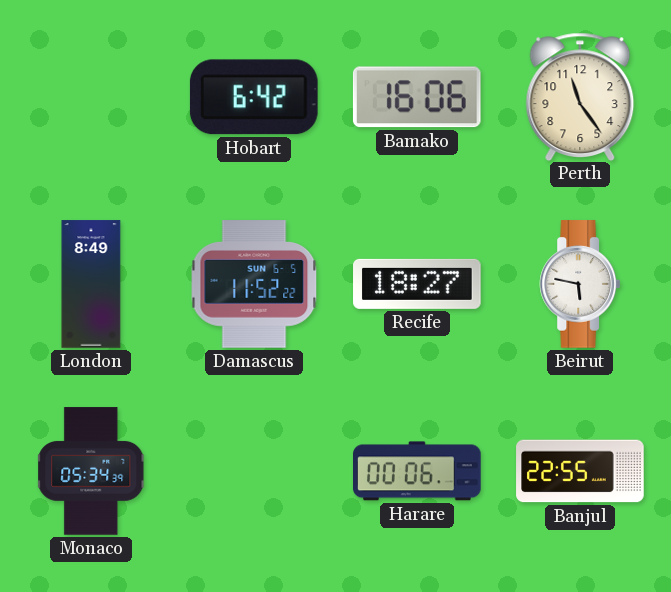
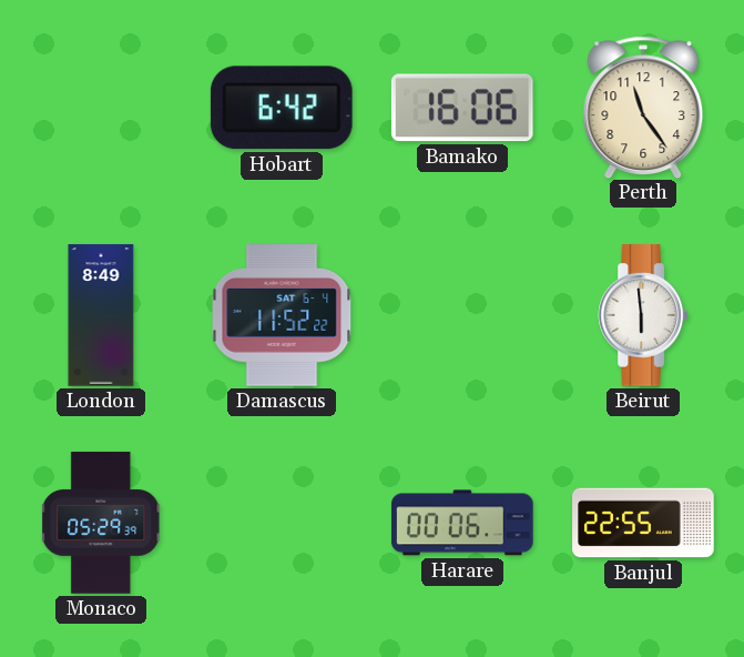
Damascus date: SUN 6-5 -> SAT 6-4 (282, 315)
Recife: 18:27 -> none (417, 284)
Beirut: 5:47 -> 5:59 (643, 315)
Monaco: 05:34 -> 05:29 (102, 523)
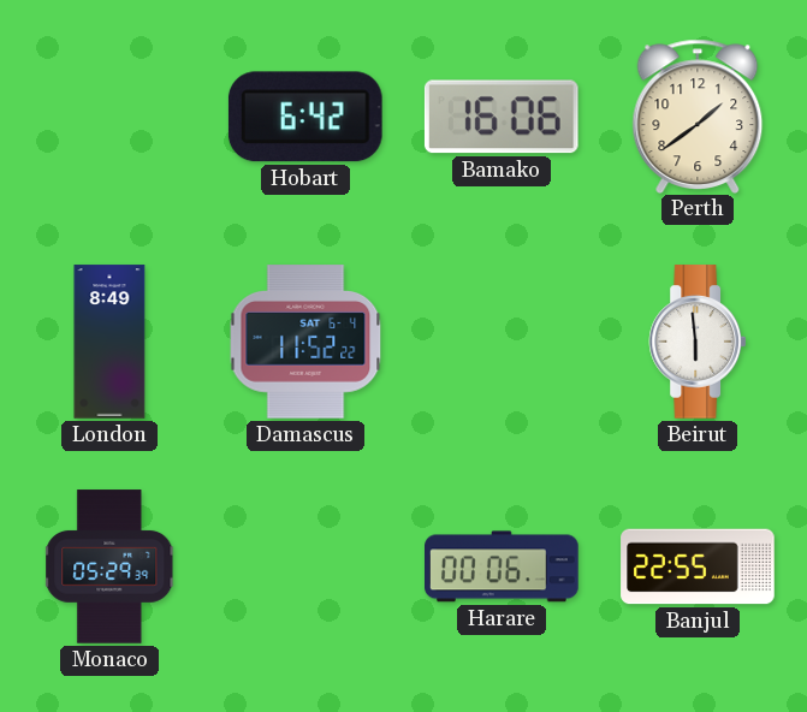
Perth: 11:24 -> 1:39 (698, 115)
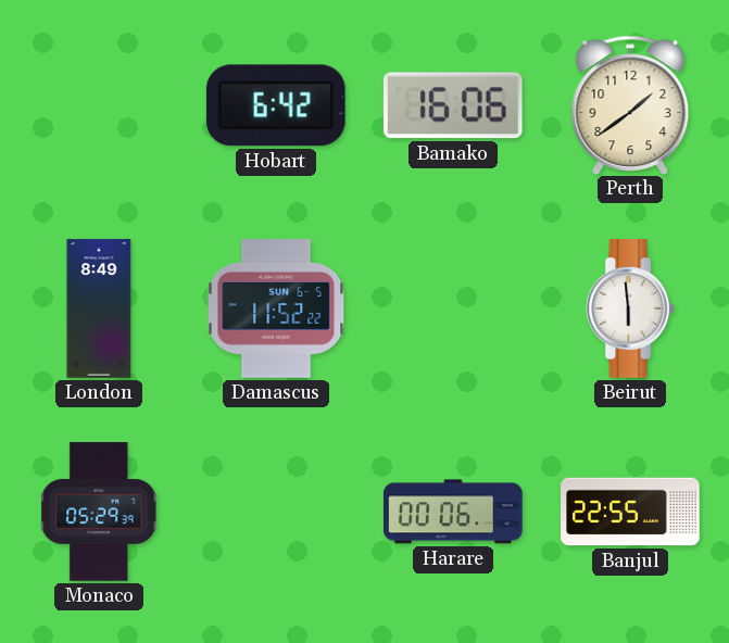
Damascus date: SAT 6-4 -> SUN 6-5 (276, 308)
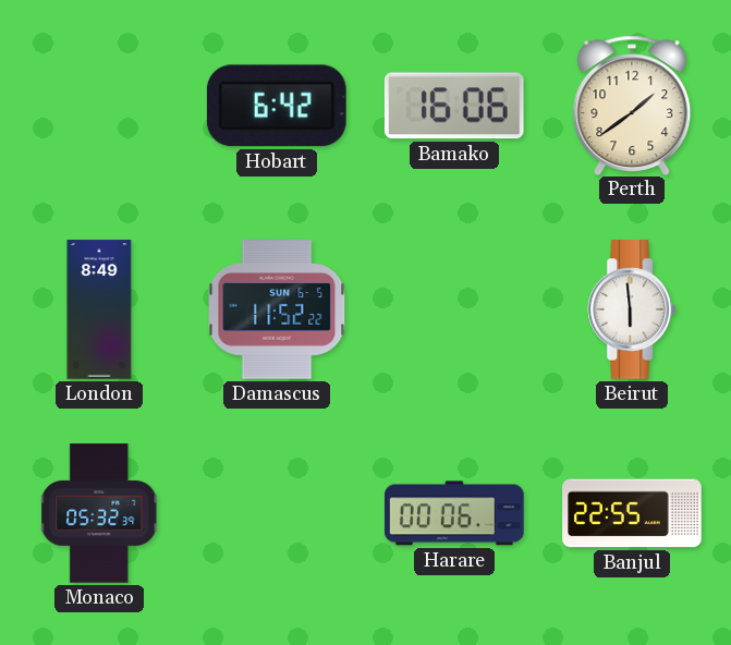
Monaco: 05:29 -> 05:32 (100, 513)
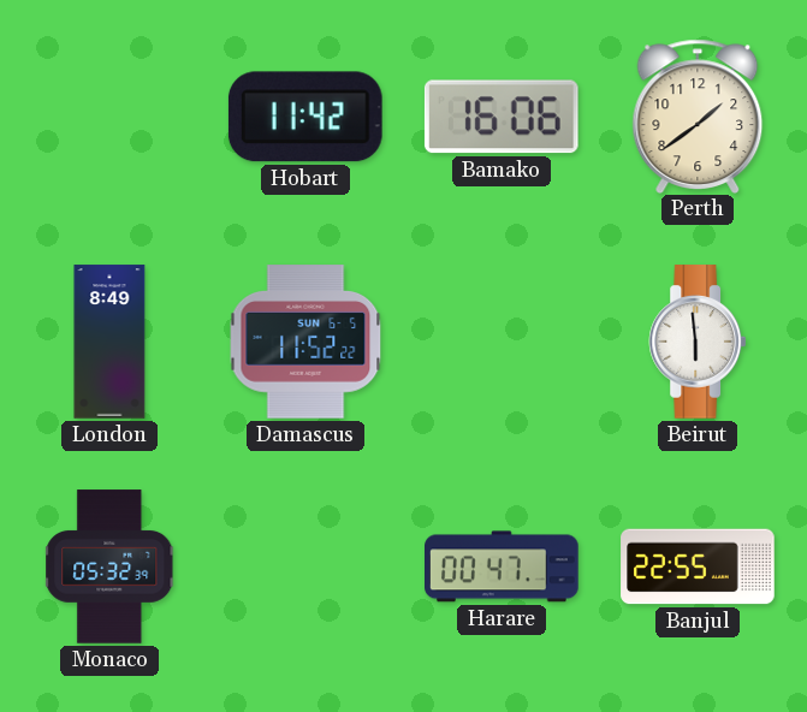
Hobart: 6:42 -> 11:42 (305, 117)
Harare: 00:06 -> 00:47 (502, 566)
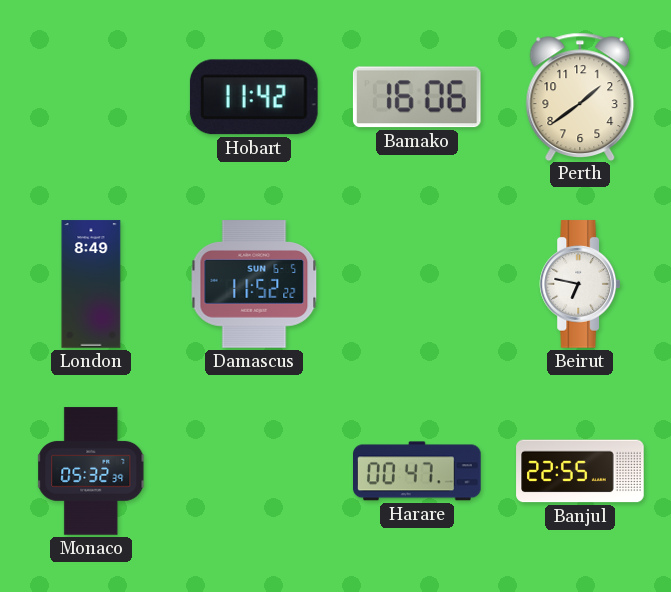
Beirut: 5:59 -> 6:47 (580, 284)
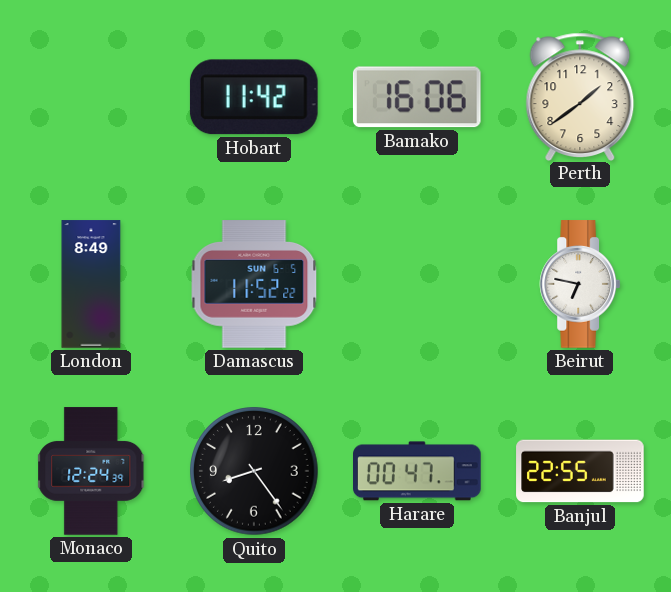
Monaco: 05:32 -> 12:24 (92, 471)
Quito: none -> 8:24 (254, 471)
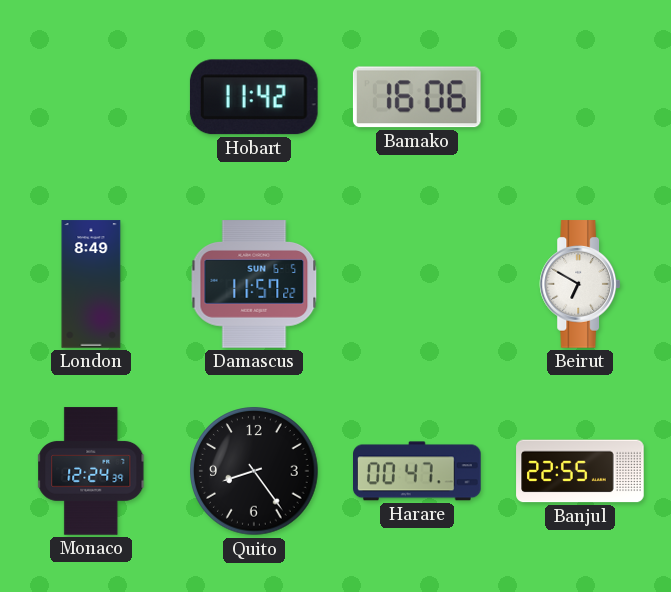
Perth: 1:39 -> none (580, 96)
Damascus: 11:52 -> 11:57 (254, 284)
Beirut: 6:47 -> 6:50 (580, 284)
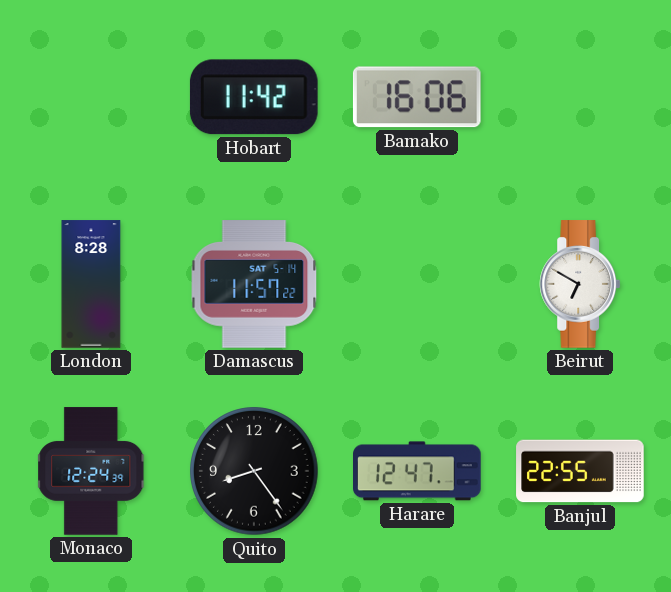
London: 8:49 -> 8:28 (91, 284)
Damascus date: SUN 6-5 -> SAT 5-14 (254, 284)
Harare: 00:47 -> 12:47 (417, 471)
